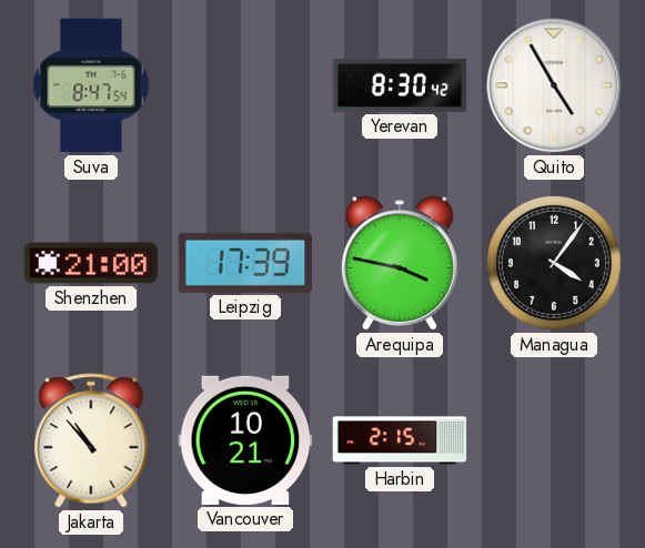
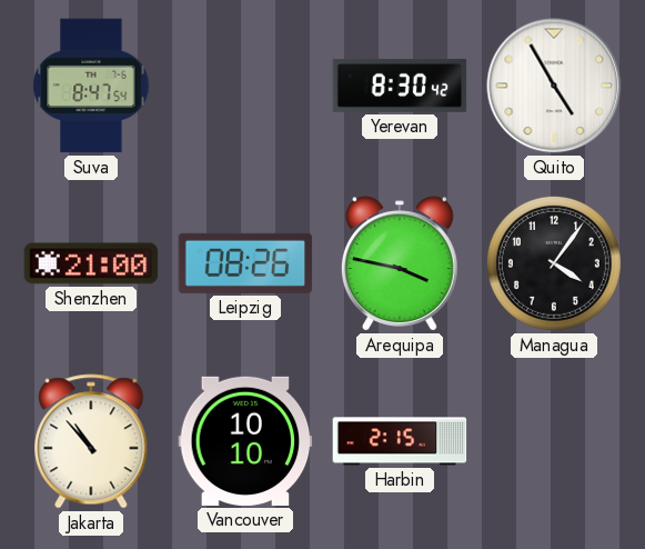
Leipzig: 17:39 -> 08:26 (245, 263)
Vancouver: 10:21 -> 10:10 (245, 441)
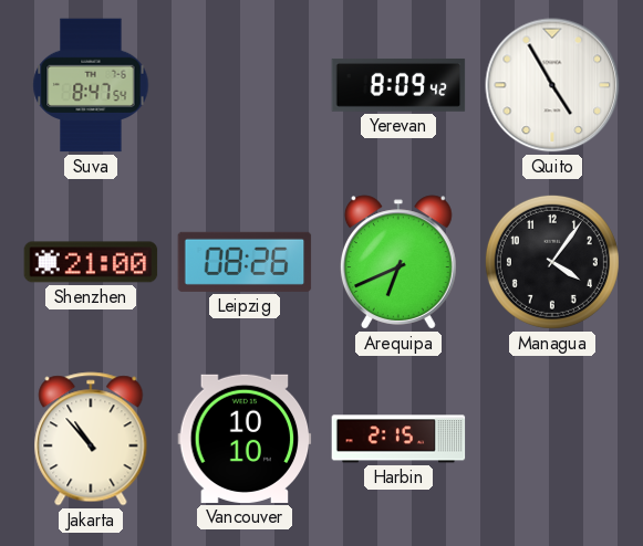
Yerevan: 8:30 -> 8:09 (398, 85)
Arequipa: 3:47 -> 6:41 (398, 262)
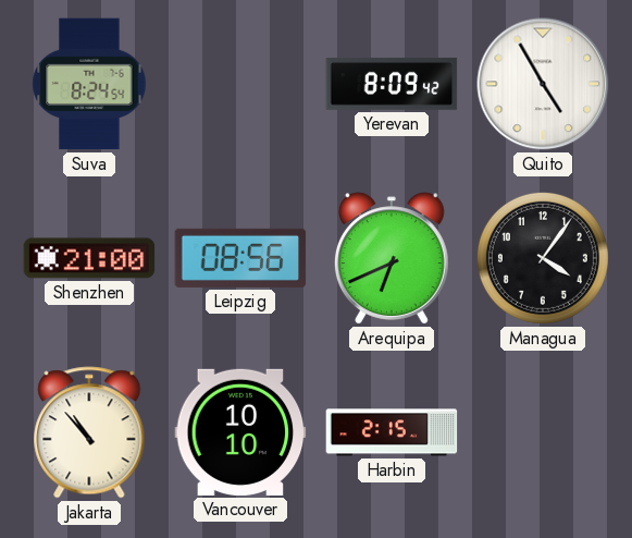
Suva: 8:47 -> 8:24 (89, 84)
Leipzig: 08:26 -> 08:56 (240, 258)
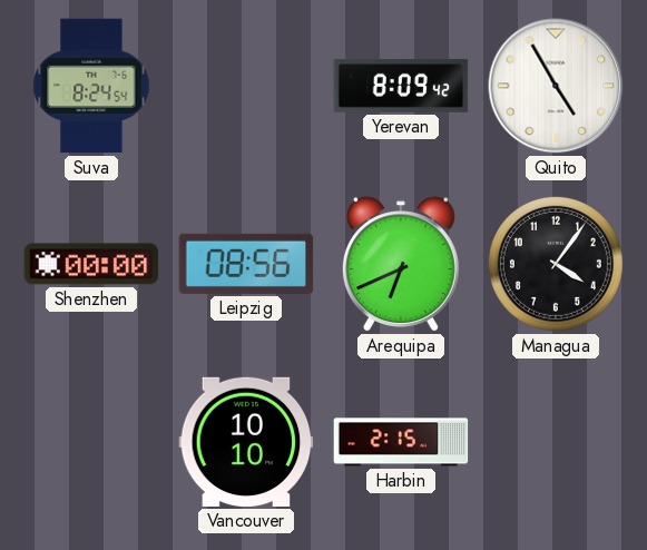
Shenzhen: 21:00 -> 00:00 (91, 264)
Jakarta: 10:53 -> none (89, 432)
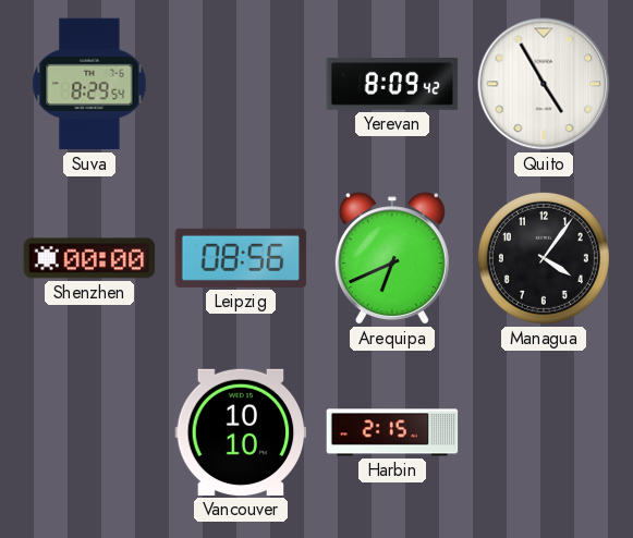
Suva: 8:24 -> 8:29 (89, 84)
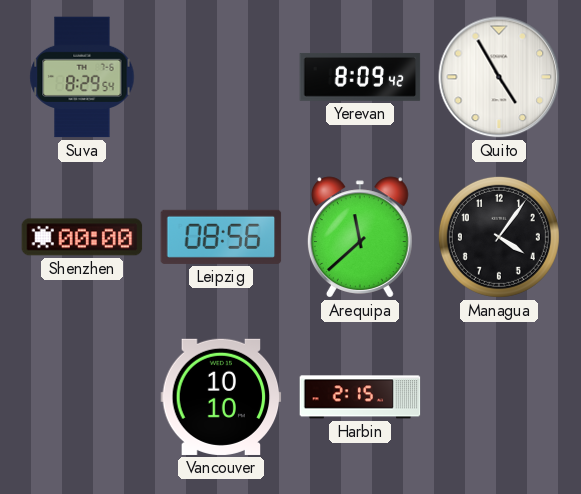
Arequipa: 6:41 -> 11:38 (360, 237)
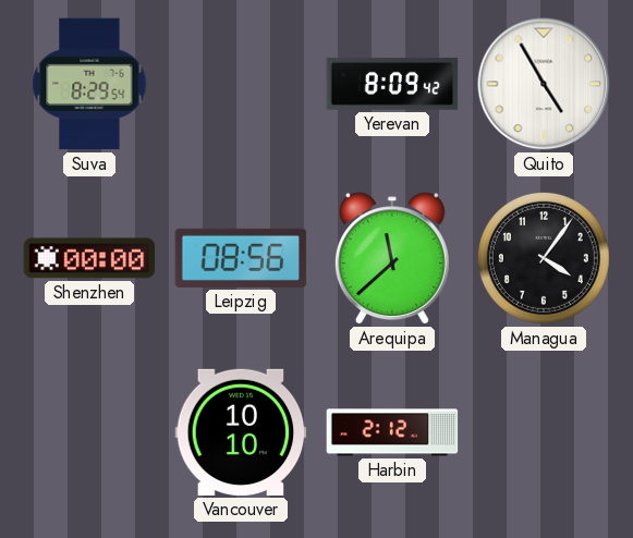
Harbin: 2:15 -> 2:12 (392, 432)
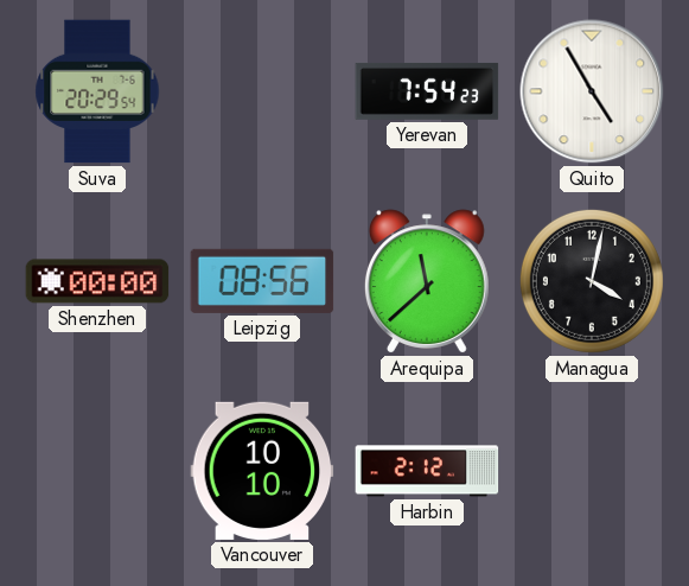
Suva: 8:29 -> 20:29 (97, 91)
Yerevan: 8:09 -> 7:54 (427, 91)
Managua: 4:06 -> 4:02 (592, 281)
